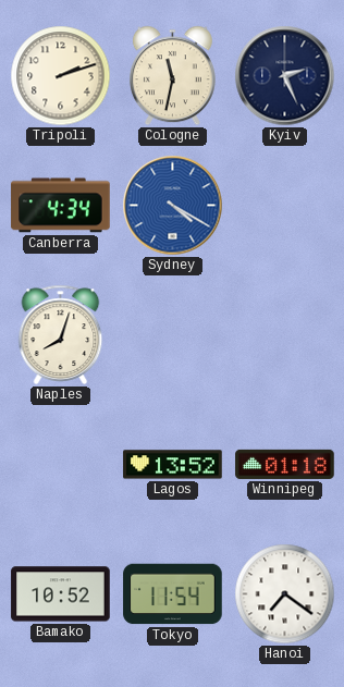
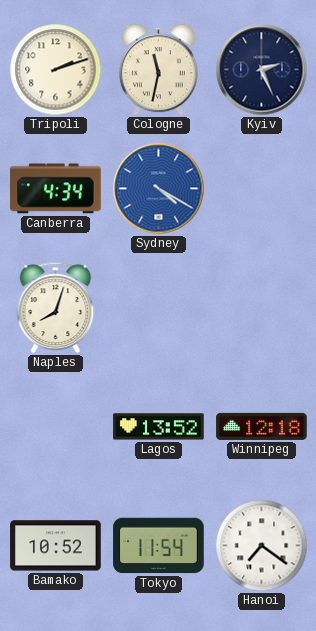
Winnipeg: 01:18 -> 12:18 (262, 426)
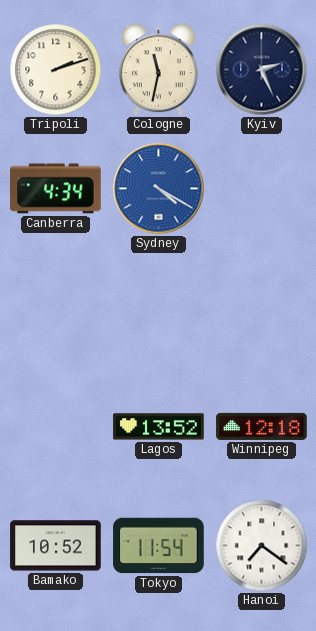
Naples: 8:03 -> none (56, 307)
